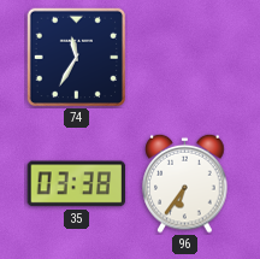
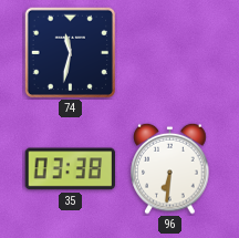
74: 11:35 -> 11:32 (70, 52)
96: 6:36 -> 6:31 (170, 168)
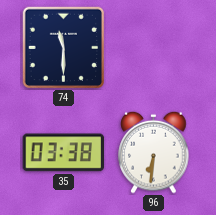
74: 11:32 -> 11:30 (63, 47)
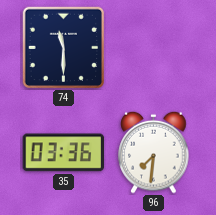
35: 03:38 -> 03:36 (64, 153)
96: 6:31 -> 7:31 (154, 152)
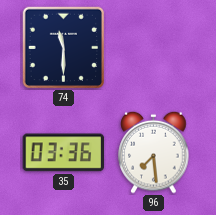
96: 7:31 -> 7:29 (154, 152)
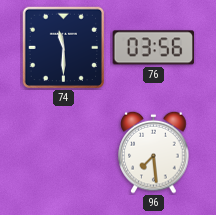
76: none -> 03:56 (154, 48)
35: 03:36 -> none (64, 153)
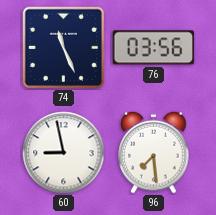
74: 11:30 -> 11:26 (63, 47)
60: none -> 8:58 (64, 153)
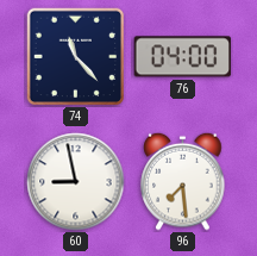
74: 11:26 -> 11:23 (75, 56)
76: 03:56 -> 04:00 (183, 57)
